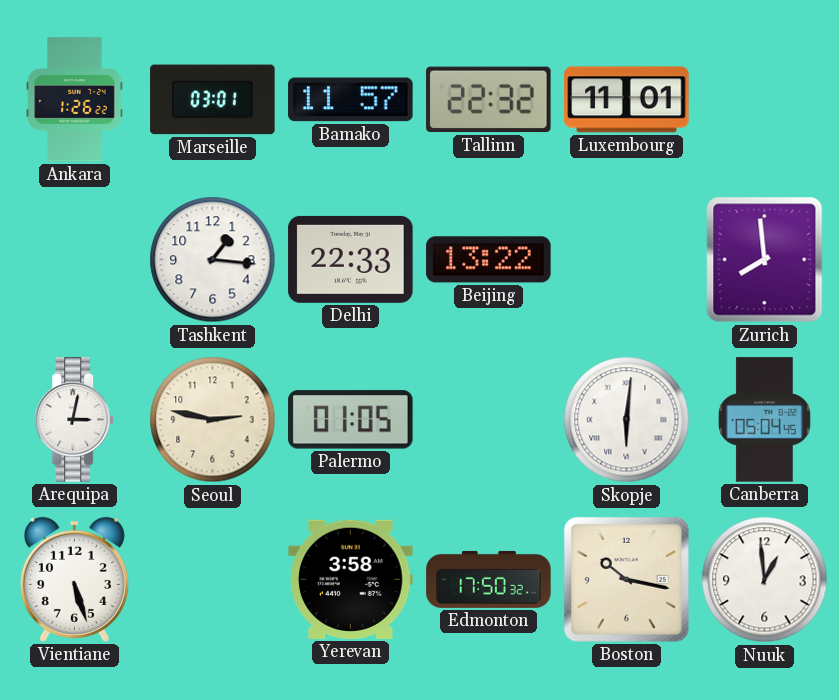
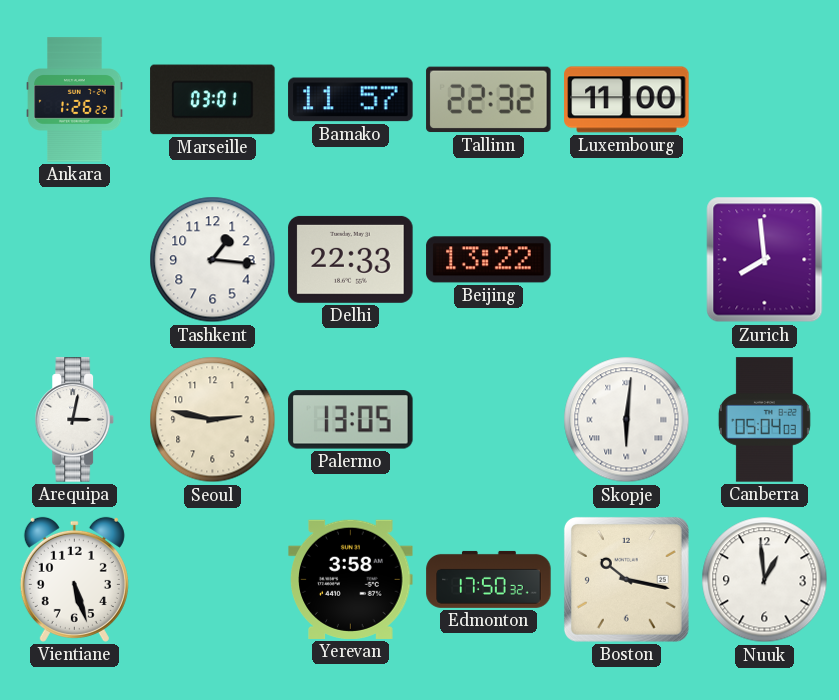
Luxembourg: 11:01 -> 11:00 (627, 100)
Palermo: 01:05 -> 13:05 (351, 420)
Canberra: 05:04:45 -> 05:04:03 (764, 420)
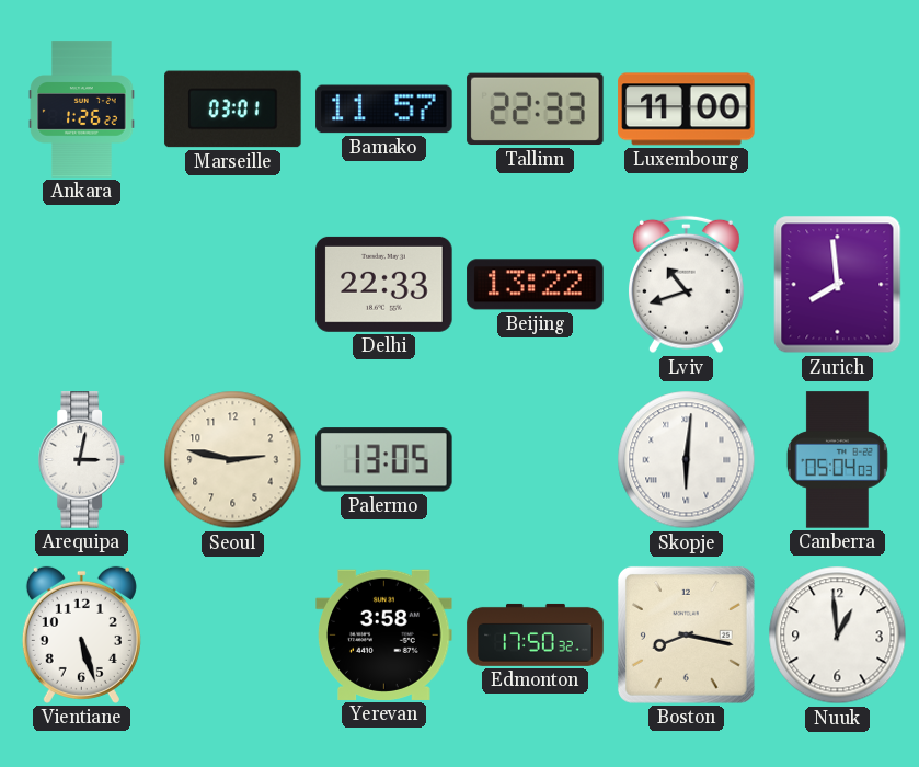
Tallinn: 22:32 -> 22:33 (536, 110)
Tashkent: 1:16 -> none (213, 260)
Lviv: none -> 10:42 (686, 285)
Boston: 10:17 -> 8:17 (686, 634)
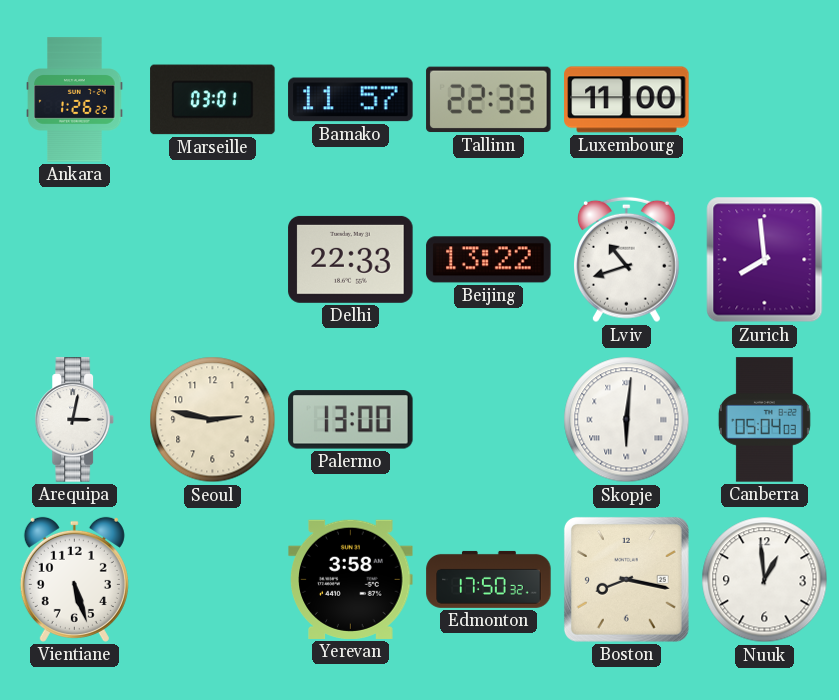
Palermo: 13:05 -> 13:00 (351, 420)
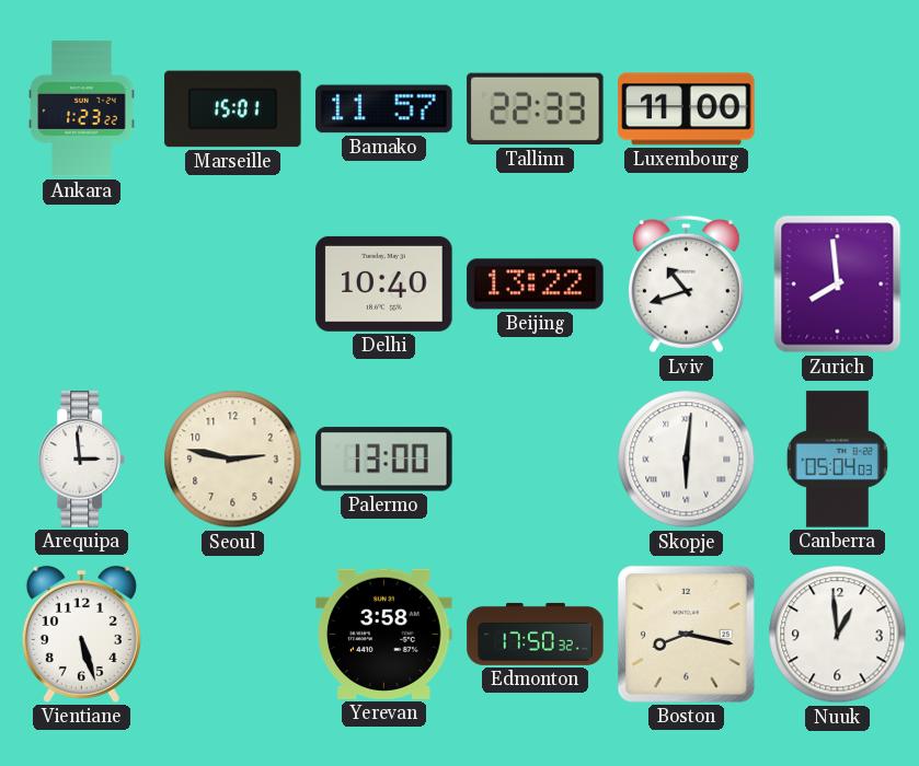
Ankara: 1:26 -> 1:23 (82, 109)
Marseille: 03:01 -> 15:01 (233, 109)
Delhi: 22:33 -> 10:40 (384, 283)
Arequipa: 3:02 -> 2:59 (82, 460)
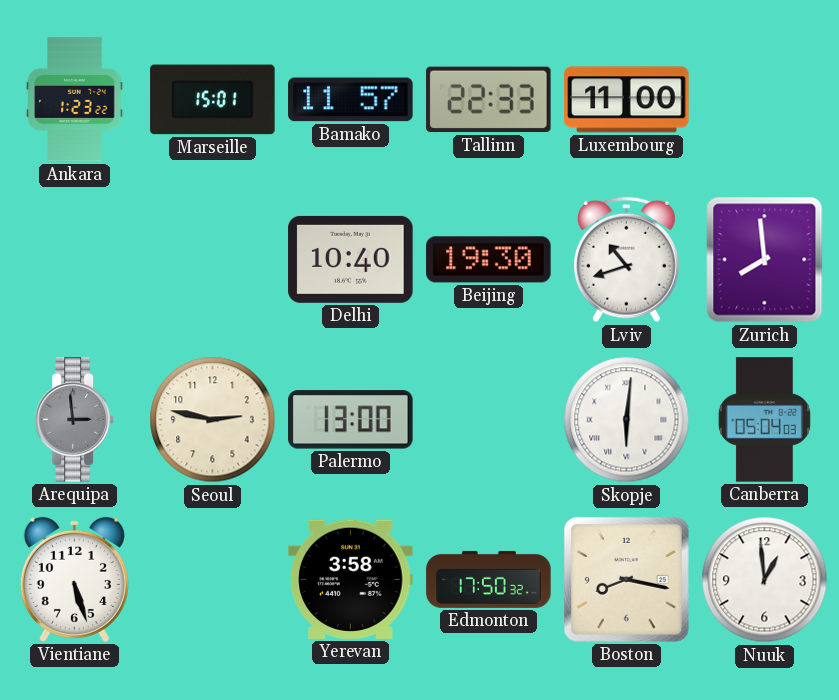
Beijing: 13:22 -> 19:30 (489, 260)
Arequipa dial: white -> grey (75, 420)
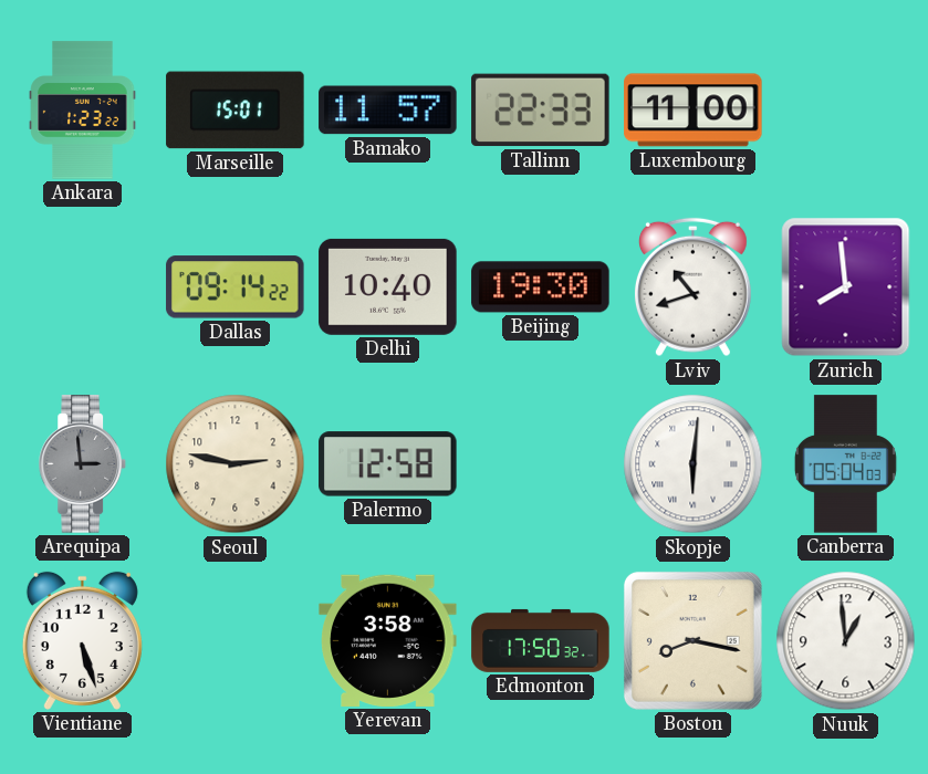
Dallas: none -> 09:14 (236, 287)
Palermo: 13:00 -> 12:58 (388, 464)
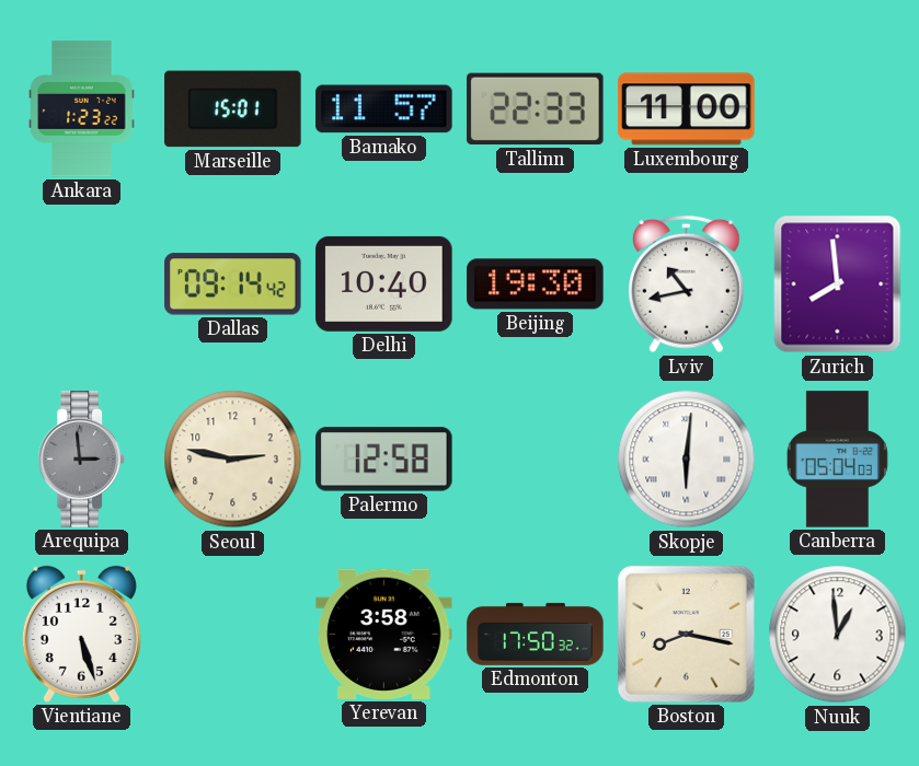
Dallas: 09:14:22 -> 09:14:42 (233, 285)
Lviv: 10:42 -> 10:43 (686, 285)
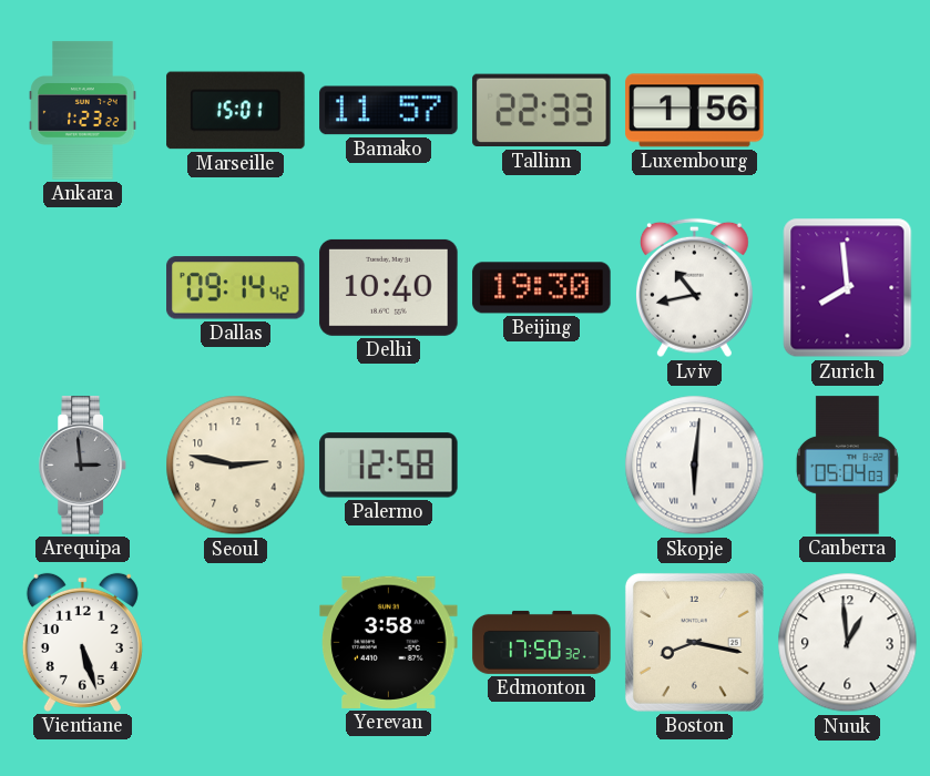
Luxembourg: 11:00 -> 1:56 (695, 111)
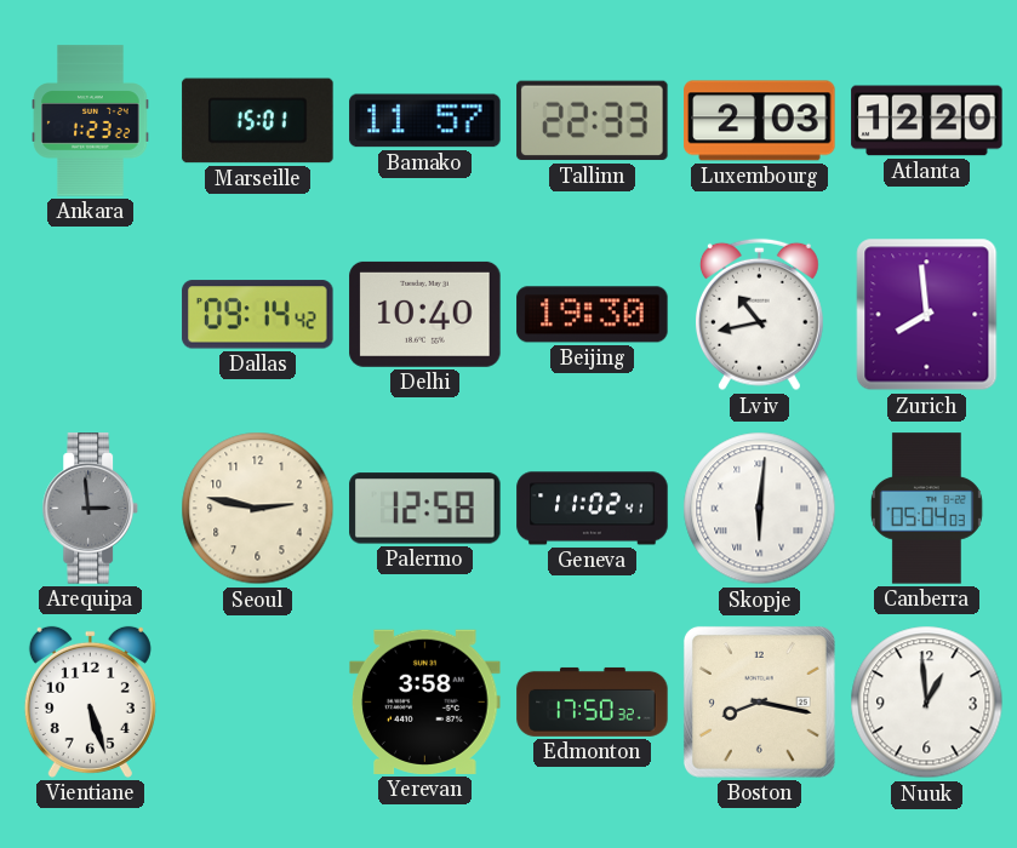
Luxembourg: 1:56 -> 2:03 (760, 121)
Atlanta: none -> 12:20 (927, 121)
Geneva: none -> 11:02 (593, 509)
